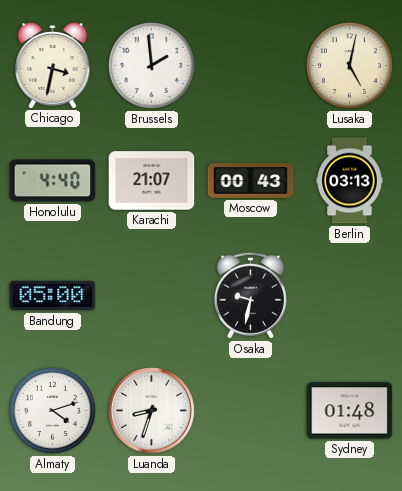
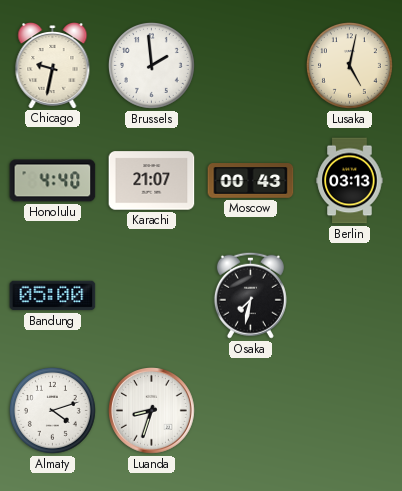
Chicago: 3:32 -> 9:32 (53, 66)
Osaka: 9:32 -> 7:32 (250, 295)
Sydney: 01:48 -> none (350, 411)
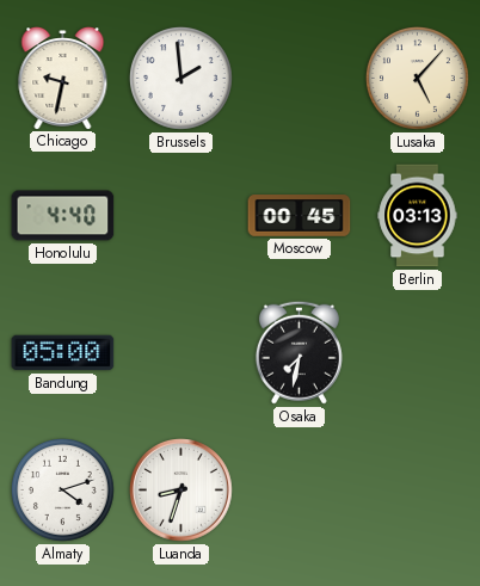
Lusaka: 5:02 -> 5:07 (417, 78)
Karachi: 21:07 -> none (152, 181)
Moscow: 00:43 -> 00:45 (300, 216)
